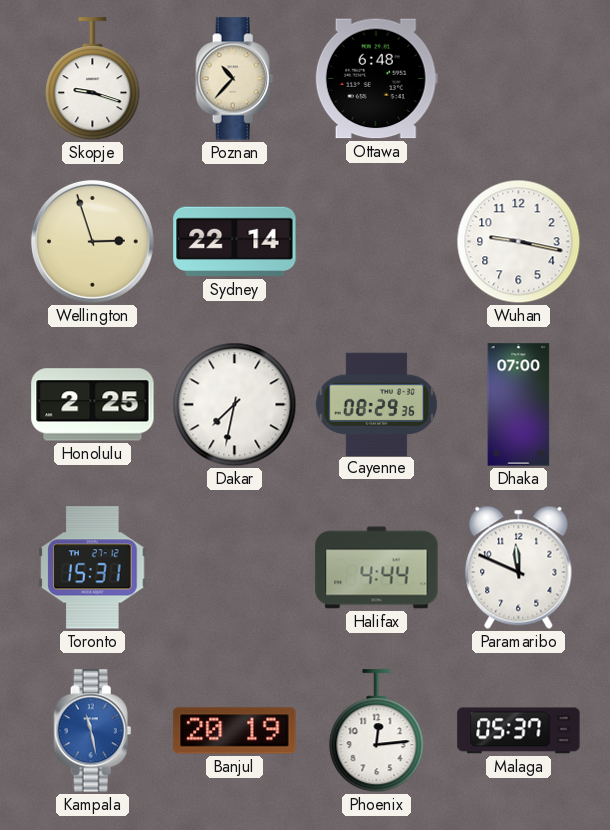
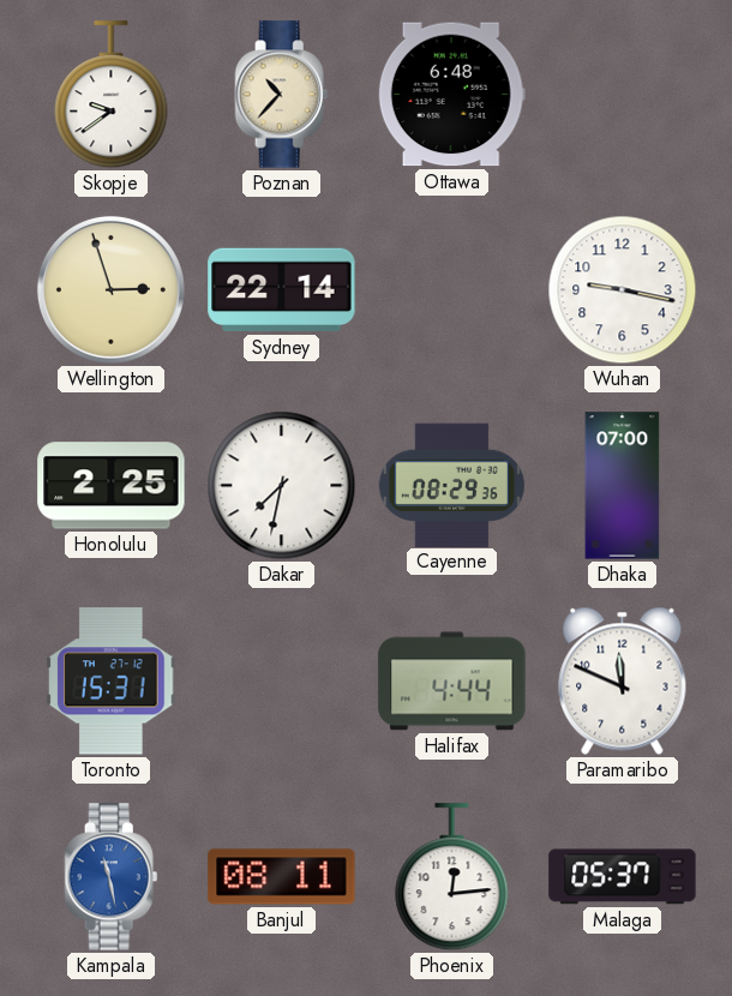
Skopje: 9:18 -> 9:39 (112, 95)
Banjul: 20:19 -> 08:11 (282, 877)
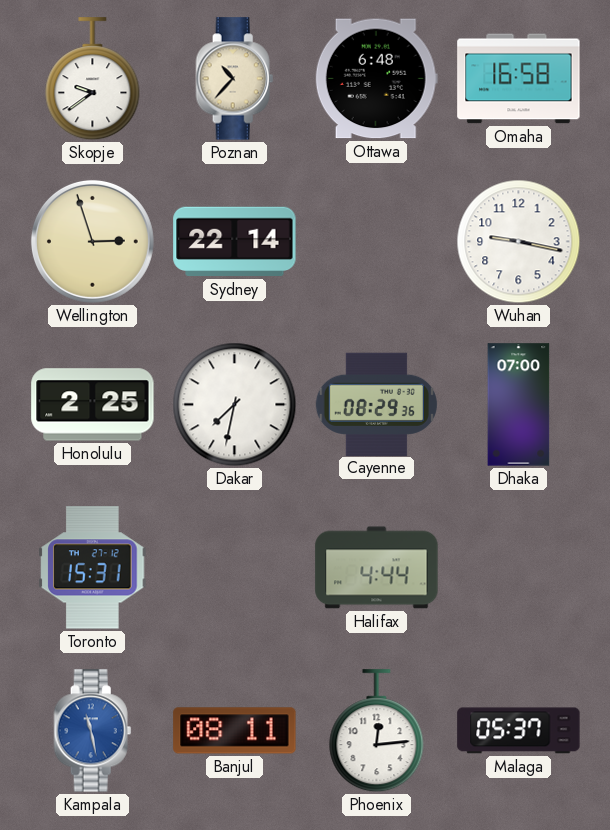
Omaha: none -> 16:58 (519, 79)
Paramaribo: 11:49 -> none (623, 680)
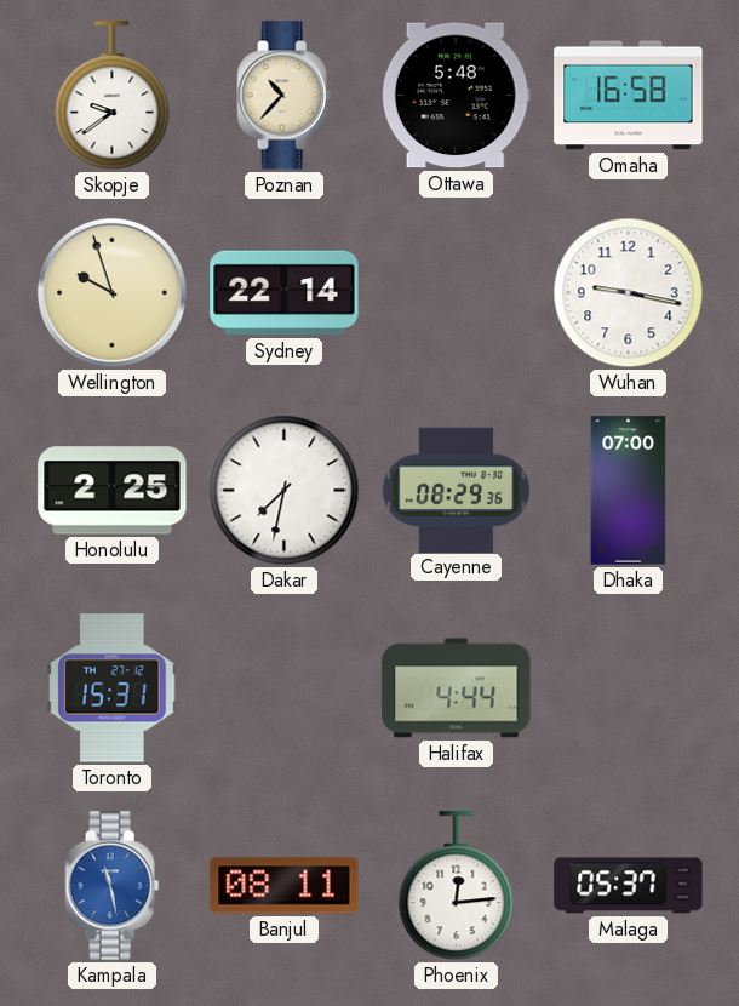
Ottawa: 6:48 -> 5:48 (456, 96)
Wellington: 2:57 -> 9:57 (111, 292)
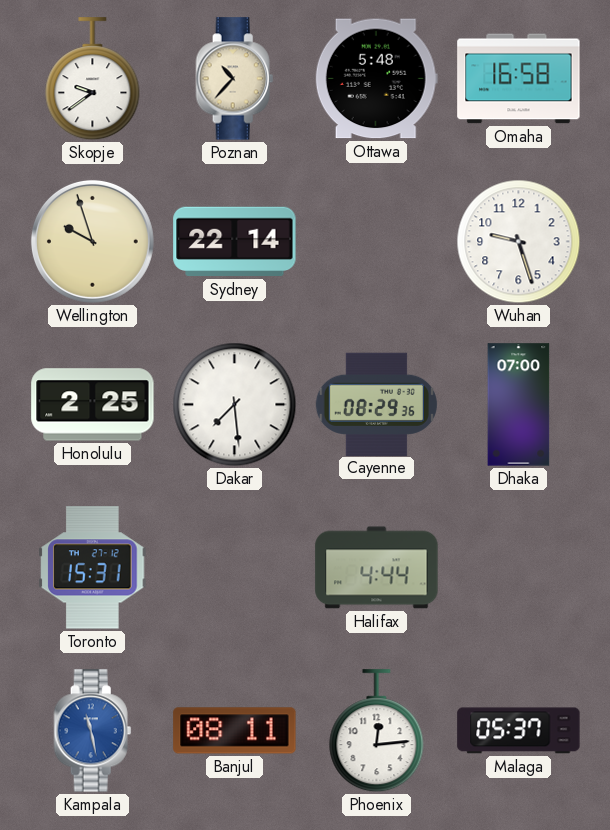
Wuhan: 9:17 -> 9:27 (519, 242)
Dakar: 7:32 -> 7:29 (235, 405)
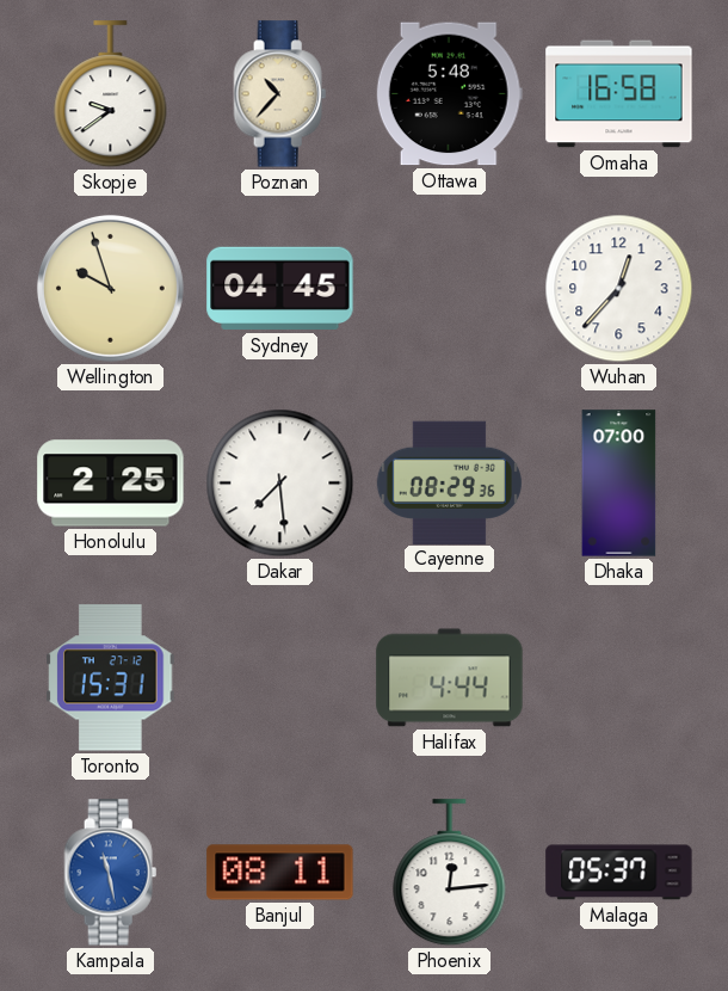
Sydney: 22:14 -> 04:45 (280, 289)
Wuhan: 9:27 -> 12:37 (619, 289)
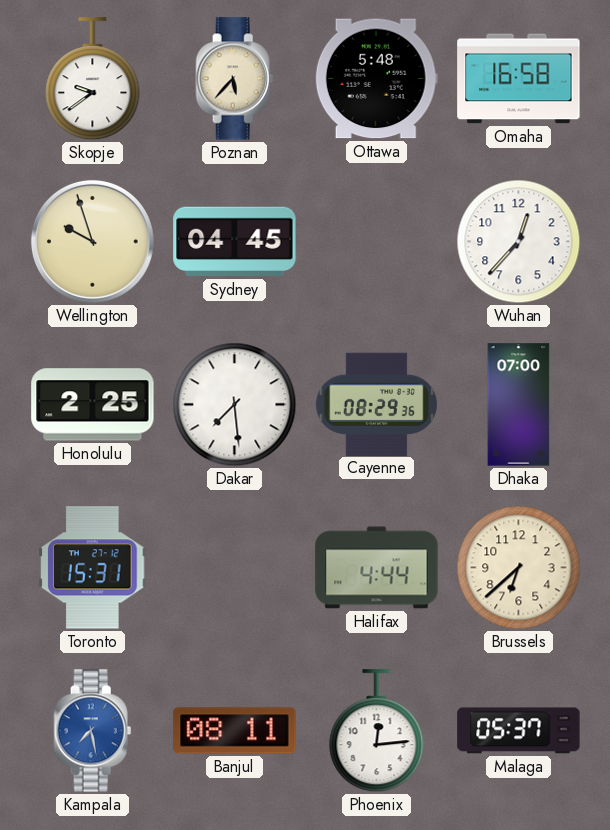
Poznan: 10:37 -> 5:37 (235, 79)
Brussels: none -> 6:38 (519, 568)
Kampala: 11:28 -> 7:28 (93, 731)
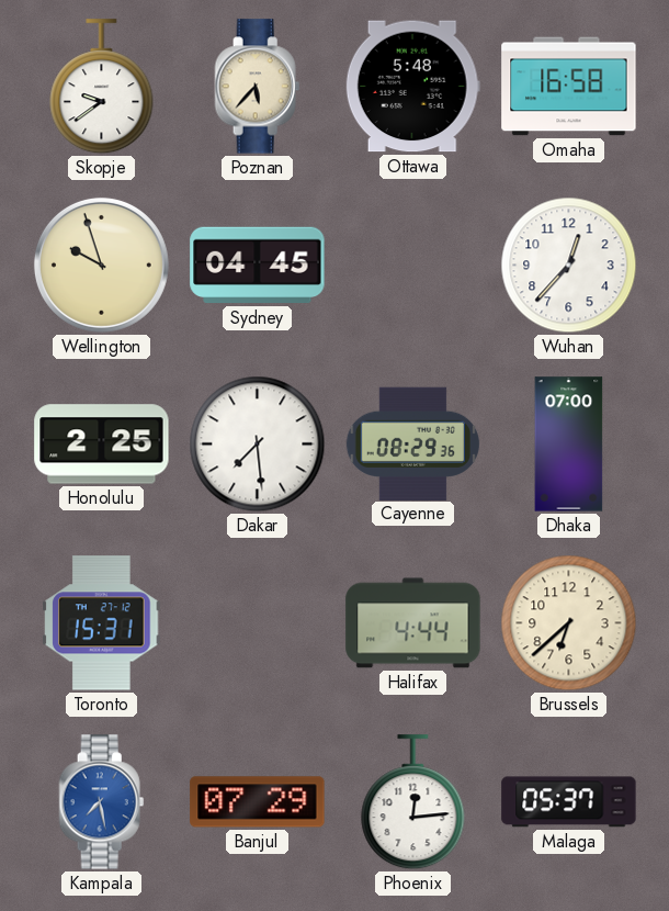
Banjul: 08:11 -> 07:29 (258, 802)
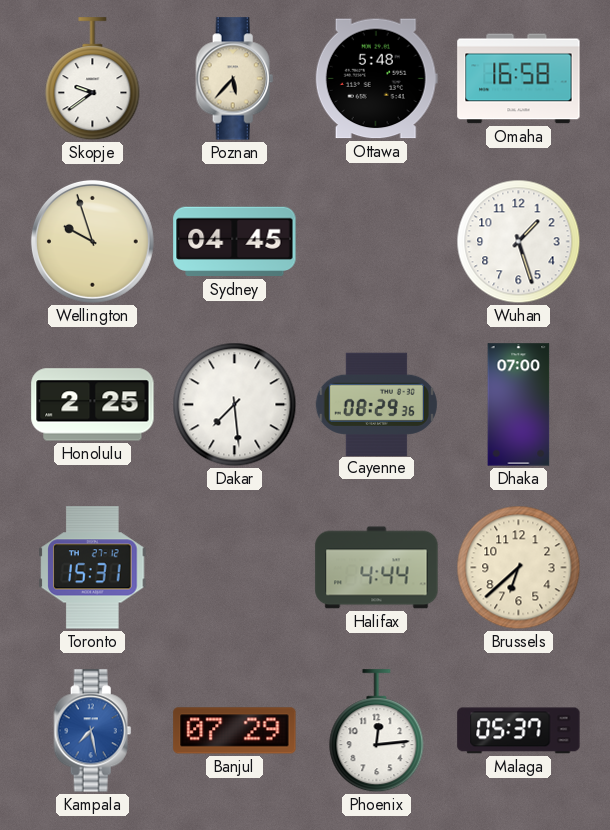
Wuhan: 12:37 -> 1:27 (519, 242)
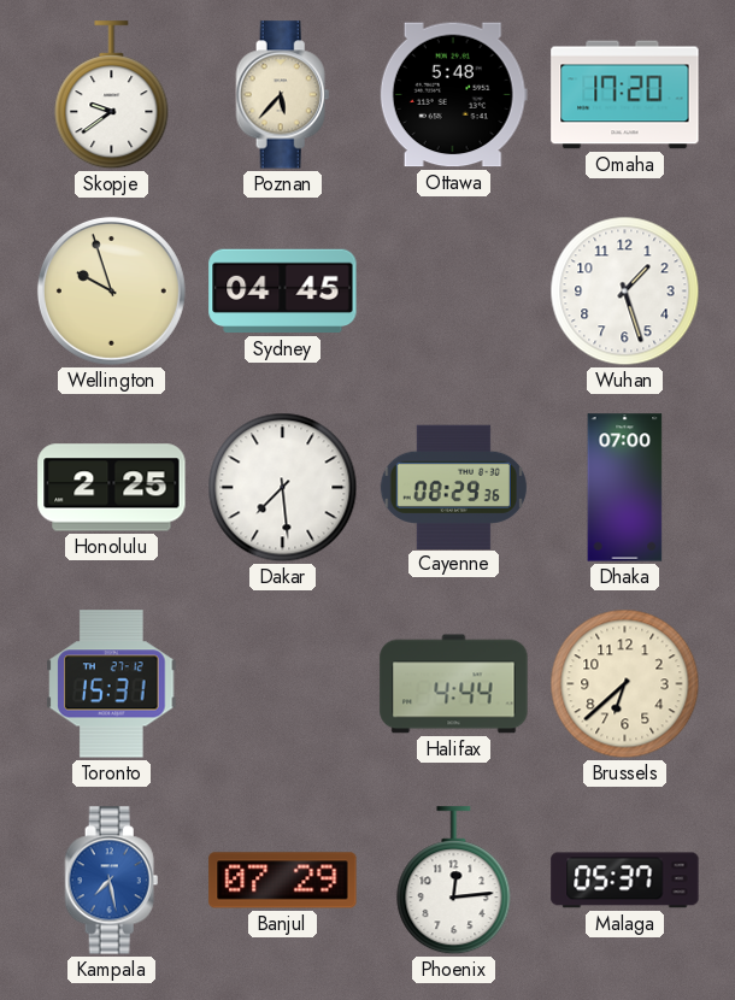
Omaha: 16:58 -> 17:20 (625, 95)
